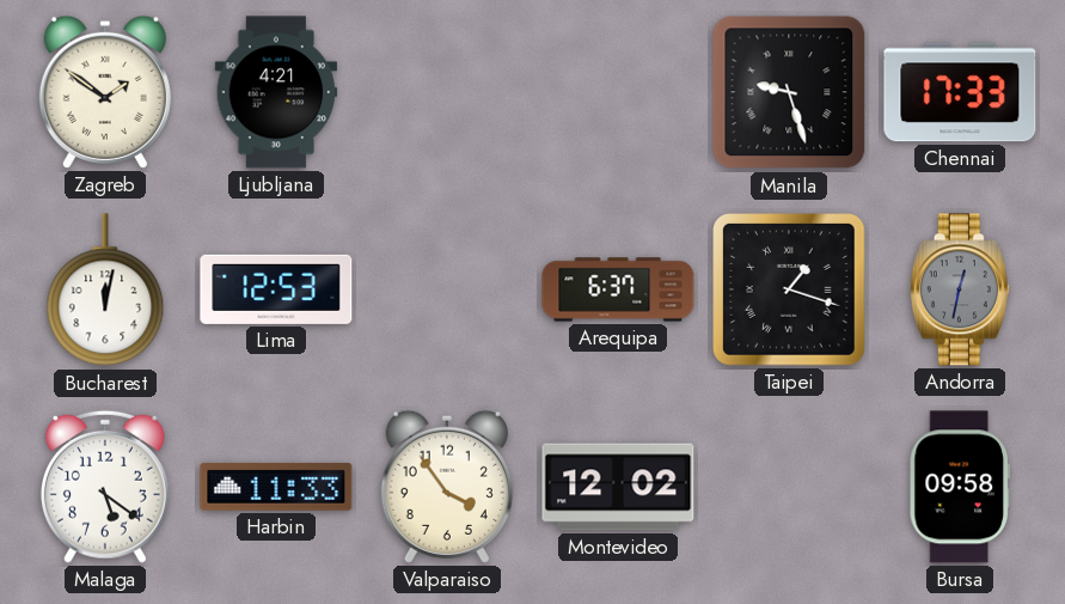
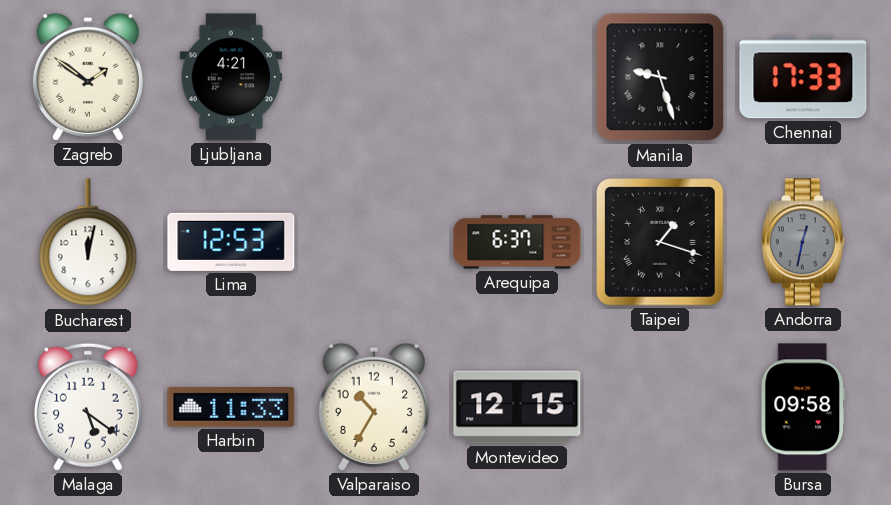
Valparaiso: 3:54 -> 10:35 (374, 407)
Montevideo: 12:02 -> 12:15 (517, 407)
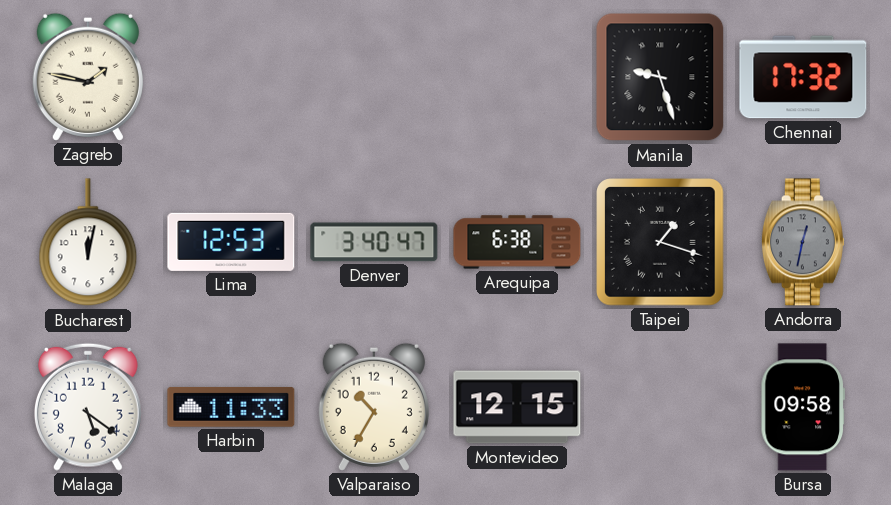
Zagreb: 1:51 -> 1:47 (88, 77)
Ljubljana: 4:21 -> none (231, 77)
Chennai: 17:33 -> 17:32 (803, 77)
Denver: none -> 3:40 (374, 242)
Arequipa: 6:37 -> 6:38 (517, 242)
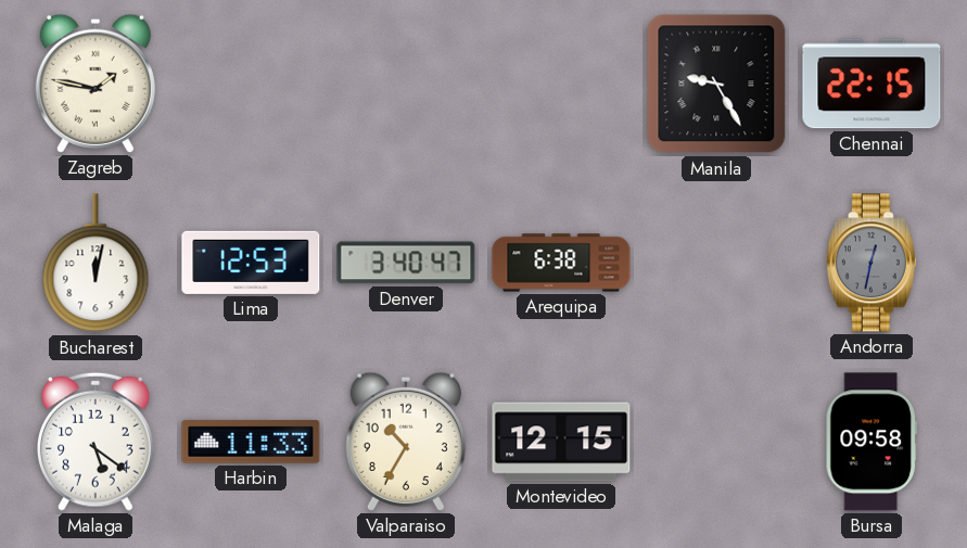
Manila: 9:27 -> 9:25 (716, 84)
Chennai: 17:32 -> 22:15 (871, 84)
Taipei: 1:18 -> none (660, 242)
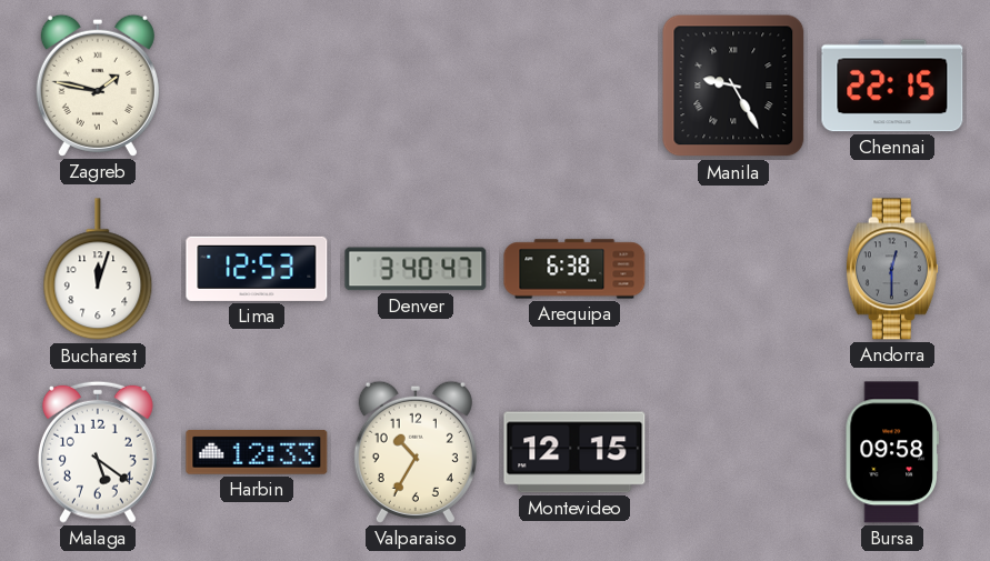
Bucharest: 12:02 -> 12:03 (98, 270)
Andorra: 12:32 -> 12:30 (892, 269)
Harbin: 11:33 -> 12:33 (257, 452)
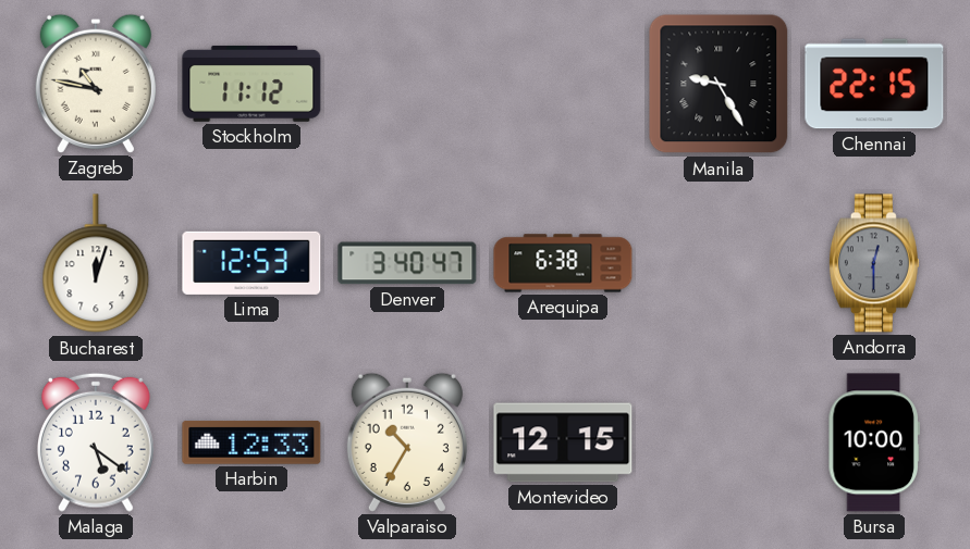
Zagreb: 1:47 -> 10:47 (96, 84)
Stockholm: none -> 11:12 (251, 84)
Bursa: 09:58 -> 10:00 (874, 442)
